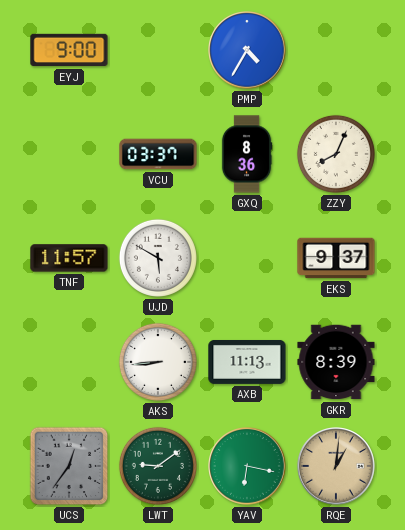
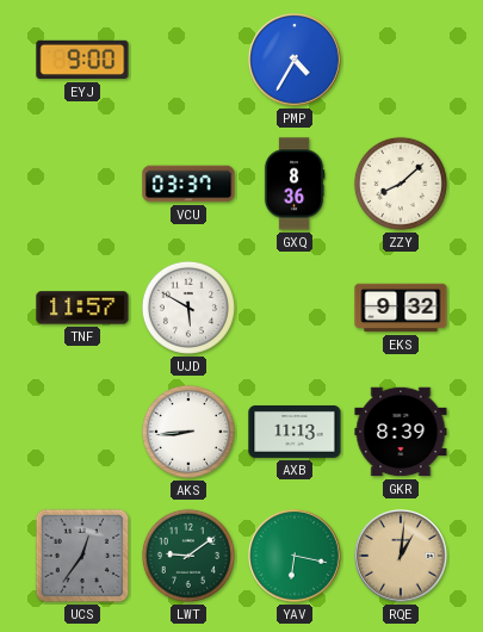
ZZY: 8:04 -> 8:08 (401, 184)
EKS: 9:37 -> 9:32 (401, 308)
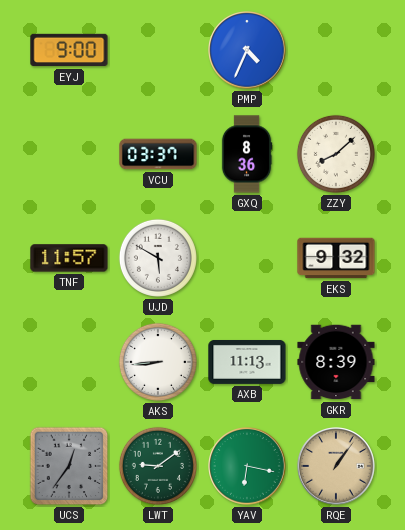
PMP: 4:35 -> 4:34 (247, 50)
RQE: 1:01 -> 1:06 (336, 466)
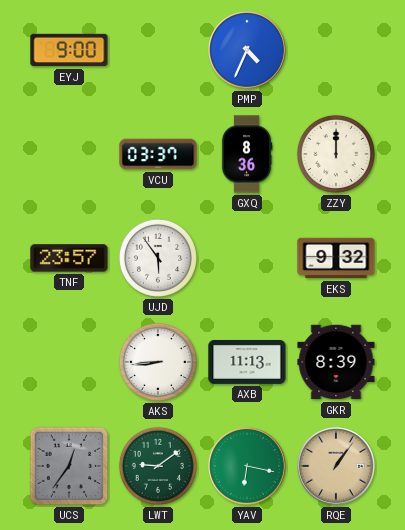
ZZY: 8:08 -> 12:00 (336, 154)
TNF: 11:57 -> 23:57 (69, 258)
UJD: 5:50 -> 5:54 (158, 258)
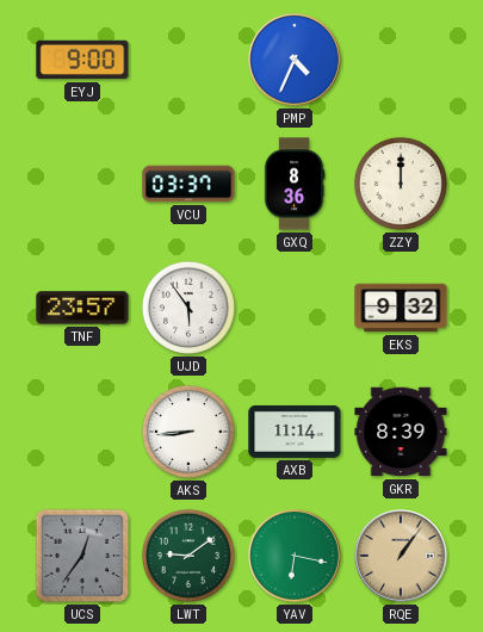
AXB: 11:13 -> 11:14 (295, 432)
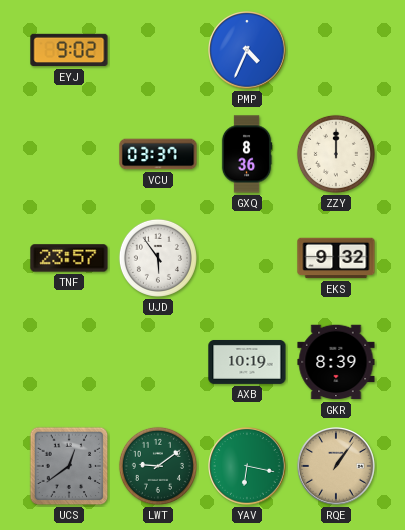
EYJ: 9:00 -> 9:02 (69, 50)
AKS: 8:44 -> none (188, 432)
AXB: 11:14 -> 10:19 (247, 362)
UCS: 12:36 -> 12:39 (69, 466)
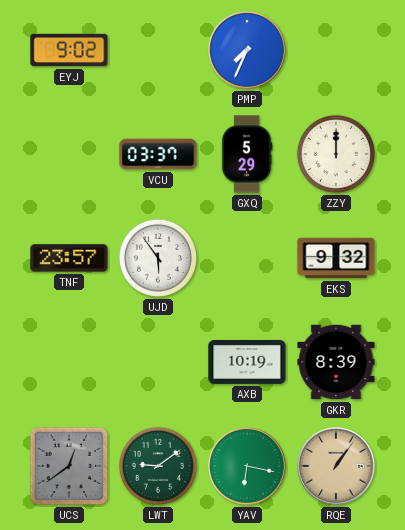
PMP: 4:34 -> 7:34 (247, 50)
GXQ: 8:36 -> 5:29 (247, 154)
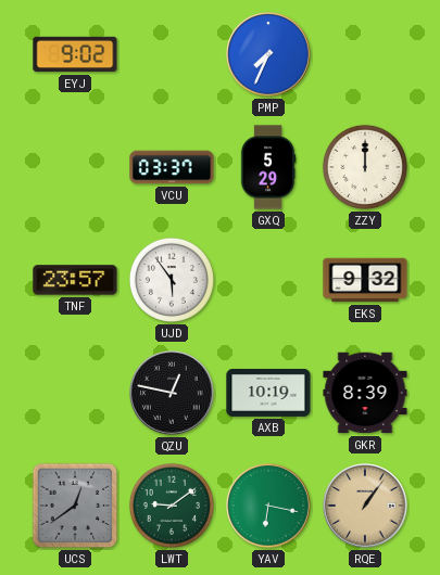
QZU: none -> 12:47 (172, 393)
